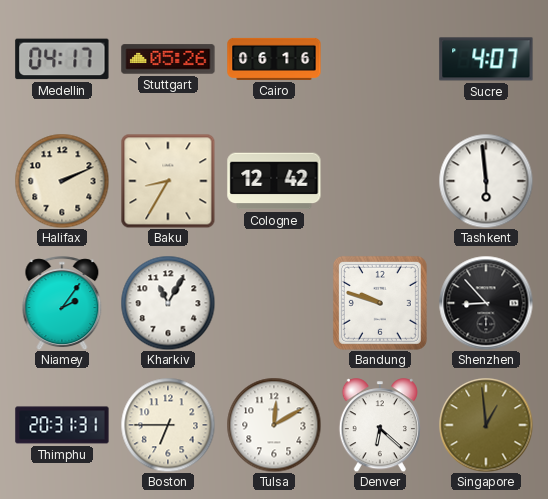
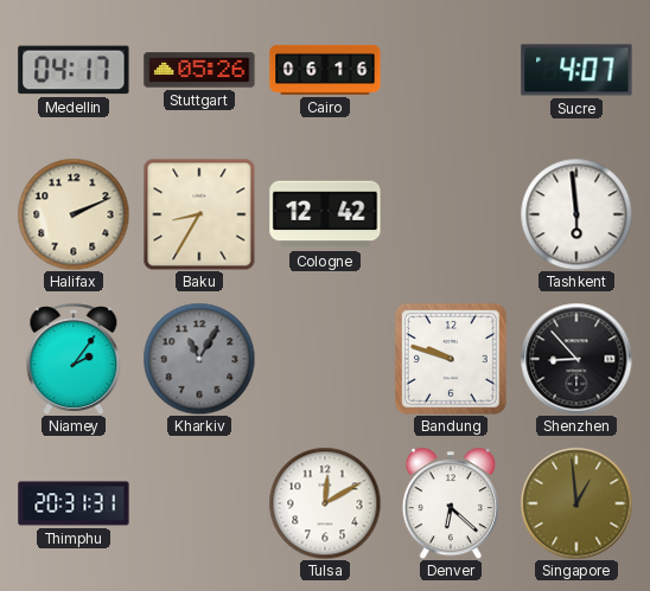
Kharkiv dial: white -> grey (199, 359)
Boston: 6:45 -> none (168, 425)
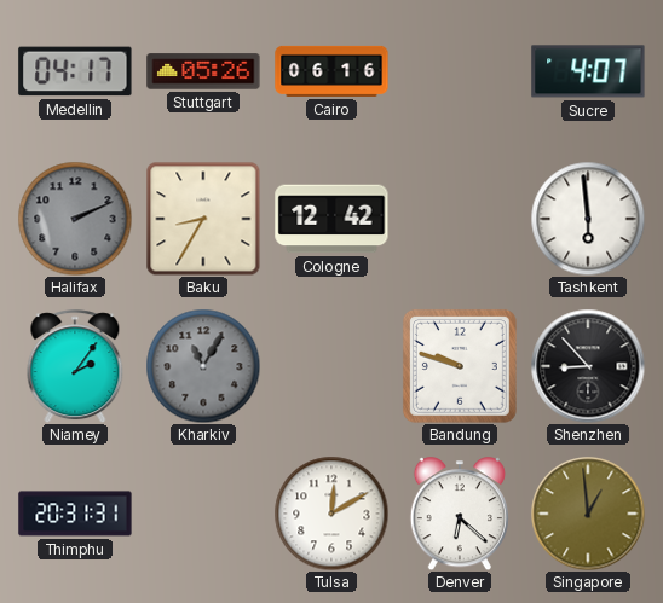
Halifax dial: cream -> grey (75, 219)
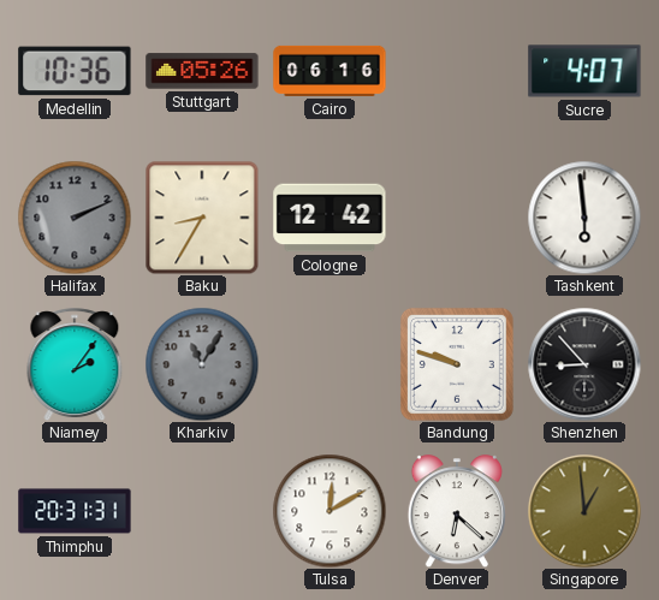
Medellin: 04:17 -> 10:36 (75, 71)
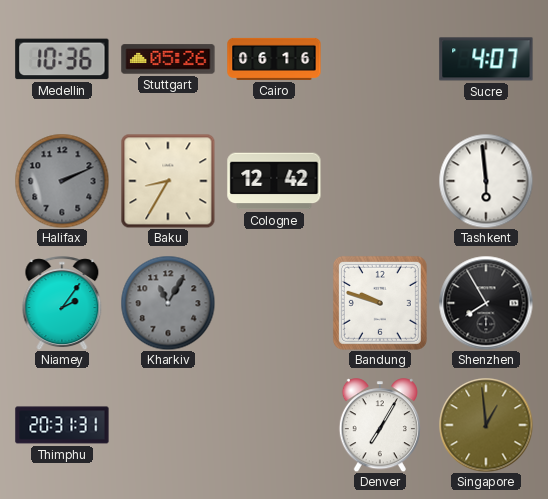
Shenzhen: 8:53 -> 7:55 (486, 303)
Tulsa: 12:10 -> none (329, 511)
Denver: 6:22 -> 7:05 (380, 425)
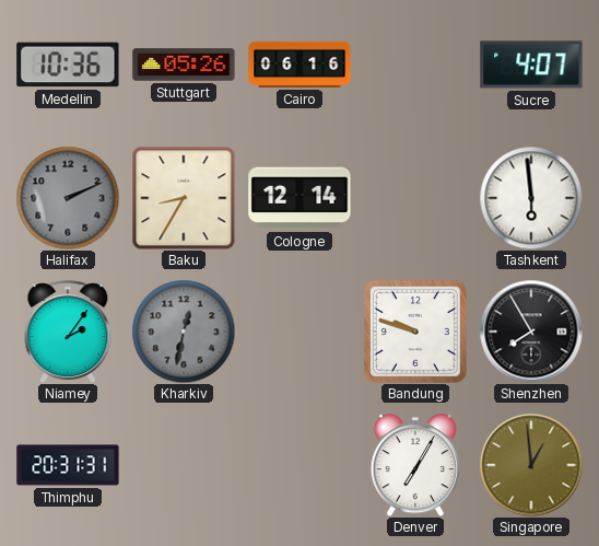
Cologne: 12:42 -> 12:14 (299, 198)
Kharkiv: 11:05 -> 12:32 (184, 332)
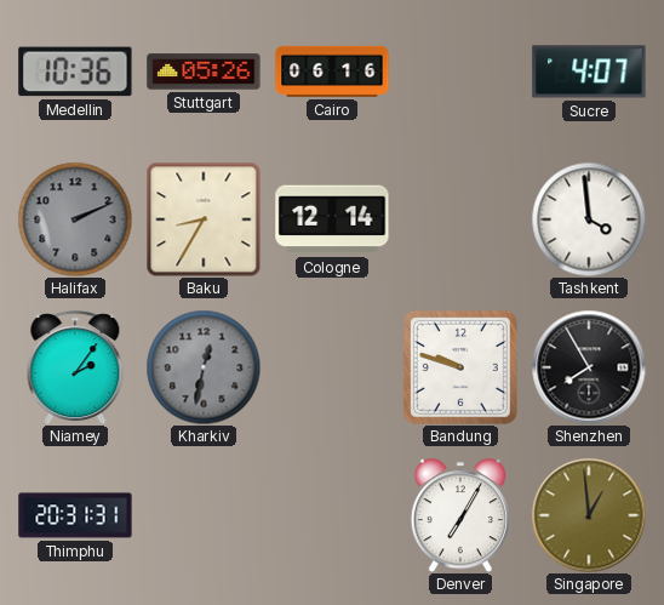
Tashkent: 5:59 -> 3:59 (589, 219)
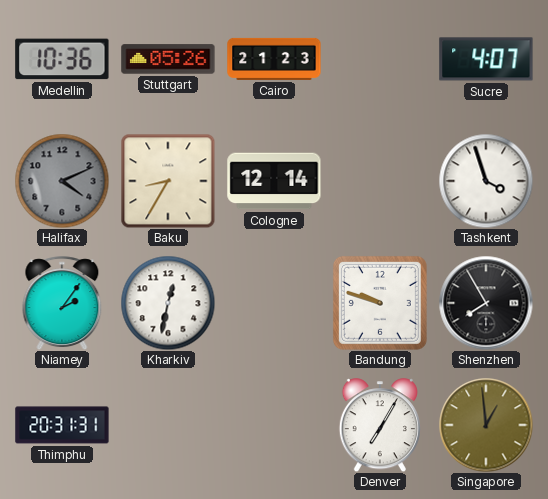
Cairo: 06:16 -> 21:23 (274, 59)
Halifax: 2:11 -> 4:11 (62, 181)
Tashkent: 3:59 -> 3:57 (486, 181)
Kharkiv dial: grey -> white (168, 303)
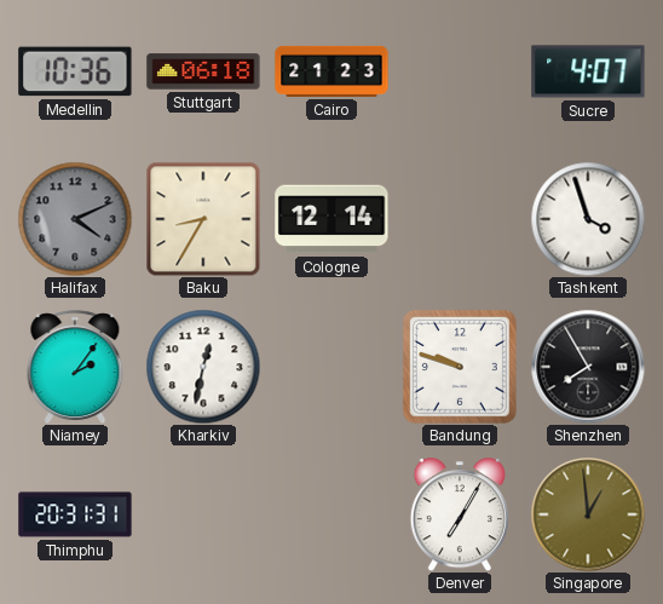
Stuttgart: 05:26 -> 06:18 (203, 71)
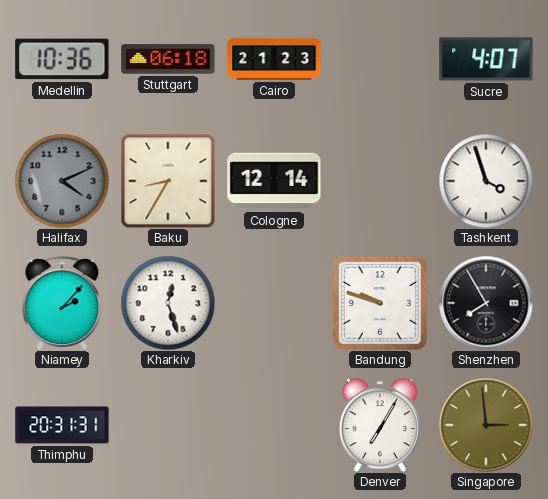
Niamey: 2:06 -> 2:07 (62, 303)
Kharkiv: 12:32 -> 12:27 (168, 303)
Singapore: 12:59 -> 2:59 (486, 425)
